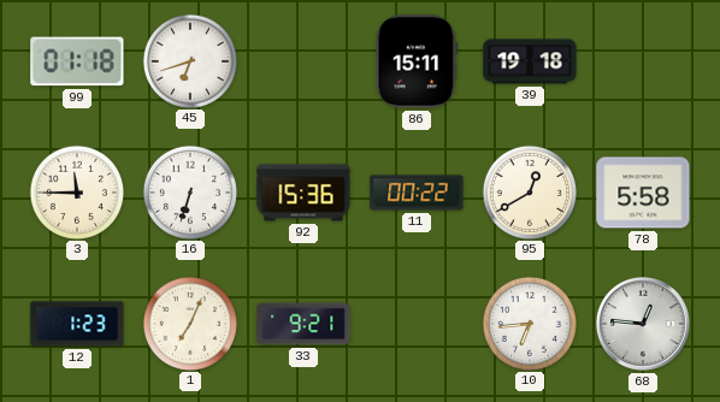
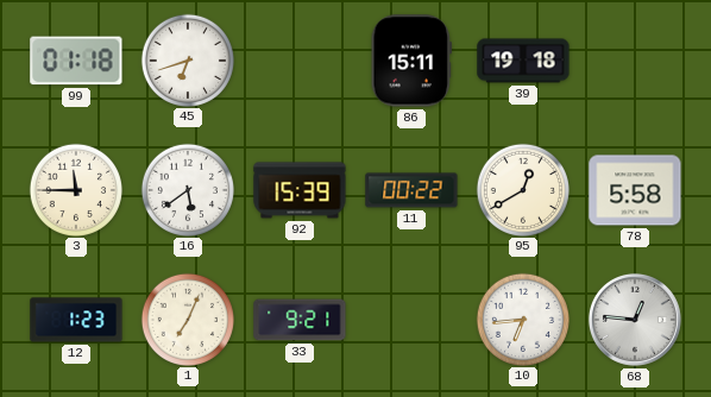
16: 6:33 -> 5:39 (187, 189)
92: 15:36 -> 15:39 (300, 190)
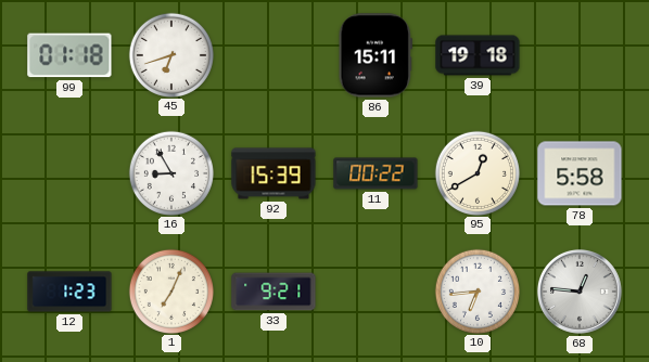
3: 11:45 -> none (75, 189)
16: 5:39 -> 8:55 (170, 172)
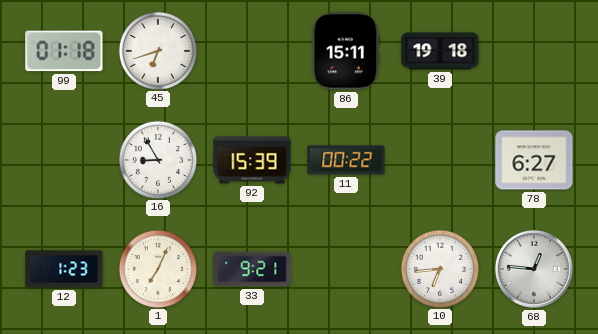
95: 12:40 -> none (476, 172)
78: 5:58 -> 6:27 (534, 160)
